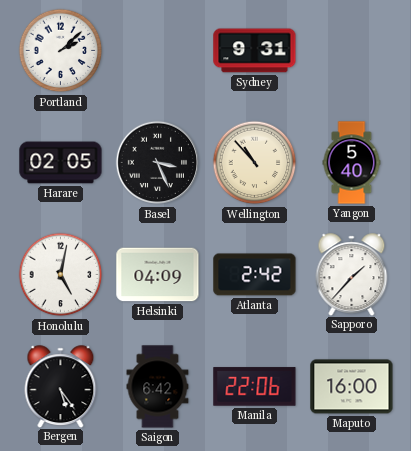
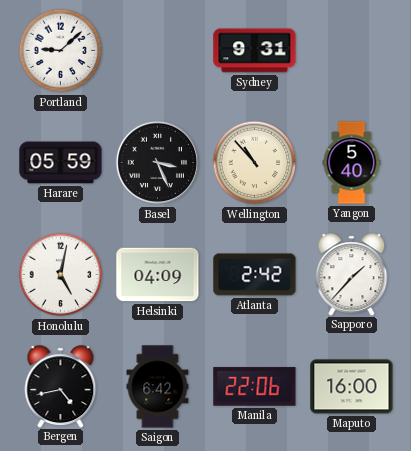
Portland: 2:08 -> 9:08 (61, 51)
Harare: 02:05 -> 05:59 (61, 163)
Bergen: 5:24 -> 4:43 (61, 386)
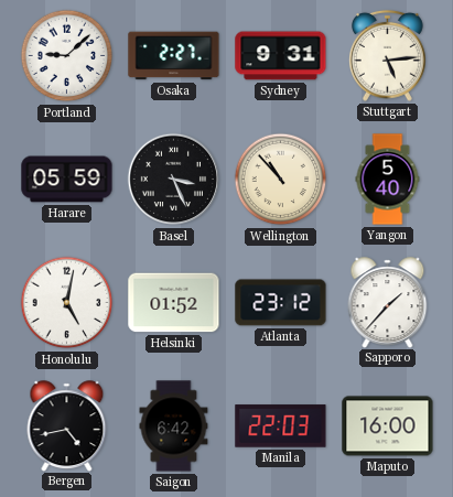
Osaka: none -> 2:27 (174, 56)
Stuttgart: none -> 5:14 (387, 55)
Helsinki: 04:09 -> 01:52 (174, 303)
Atlanta: 2:42 -> 23:12 (281, 303)
Manila: 22:06 -> 22:03 (281, 426)
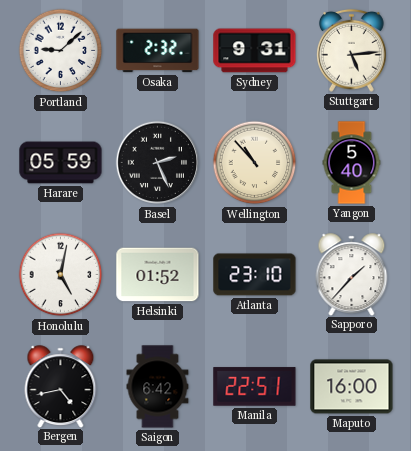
Osaka: 2:27 -> 2:32 (158, 51)
Basel: 3:26 -> 2:26 (158, 163)
Atlanta: 23:12 -> 23:10 (255, 275)
Manila: 22:03 -> 22:51 (255, 387)
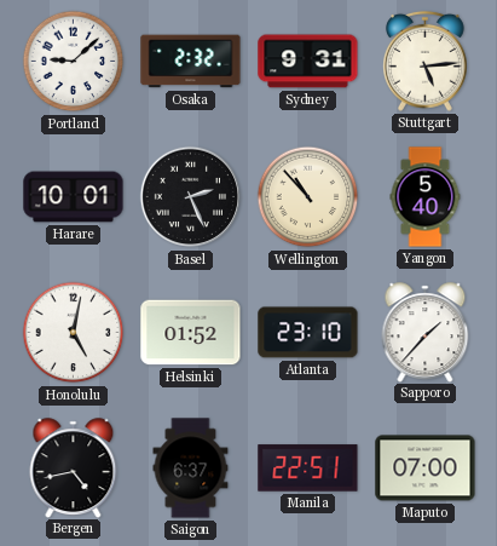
Harare: 05:59 -> 10:01 (74, 197)
Saigon: 6:42 -> 6:37 (191, 469)
Maputo: 16:00 -> 07:00 (426, 469)
